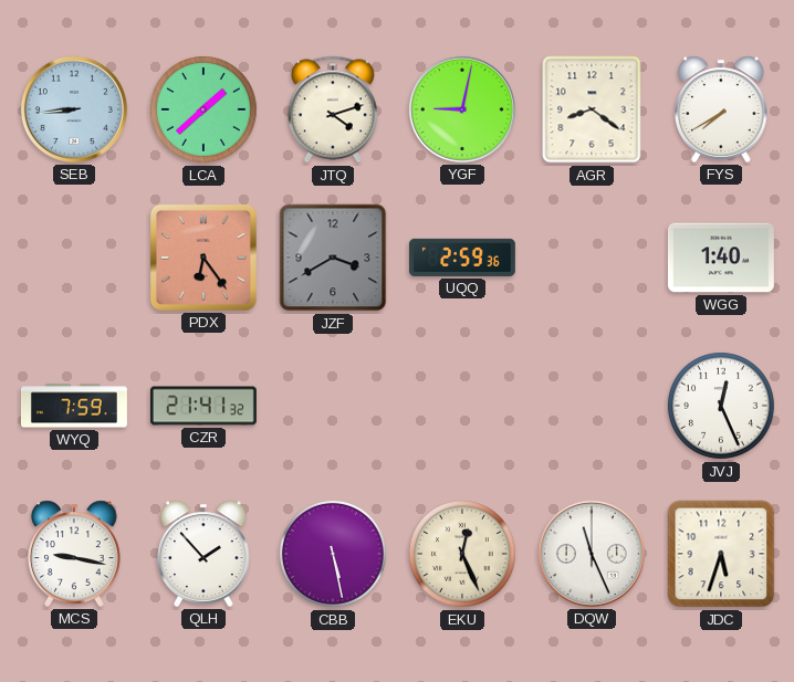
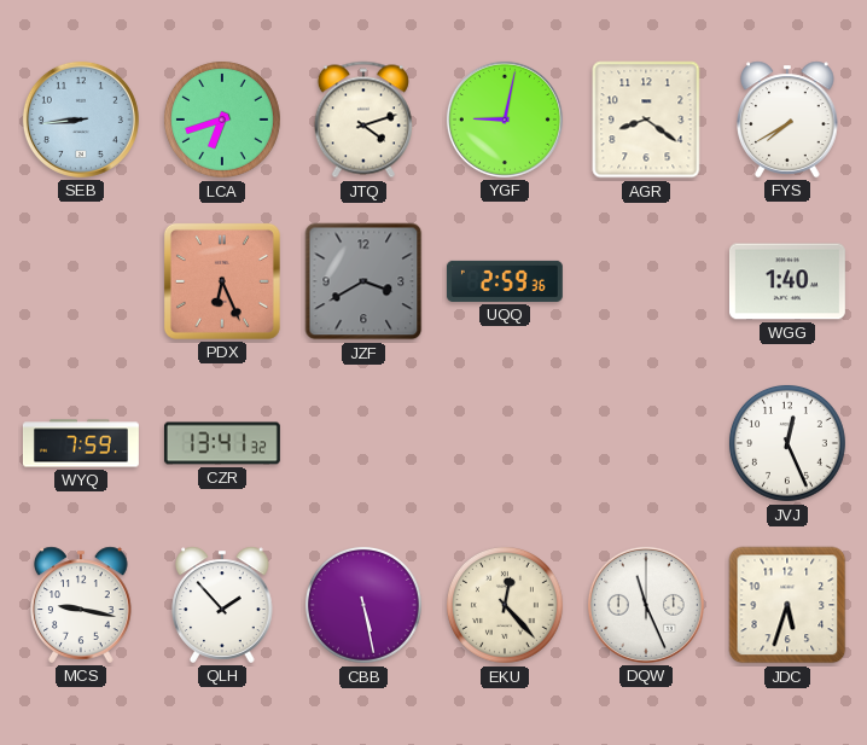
LCA: 1:38 -> 6:42 (222, 120)
PDX: 6:24 -> 6:26 (222, 281)
CZR: 21:41 -> 13:41 (222, 443)
EKU: 12:26 -> 12:23 (505, 605)
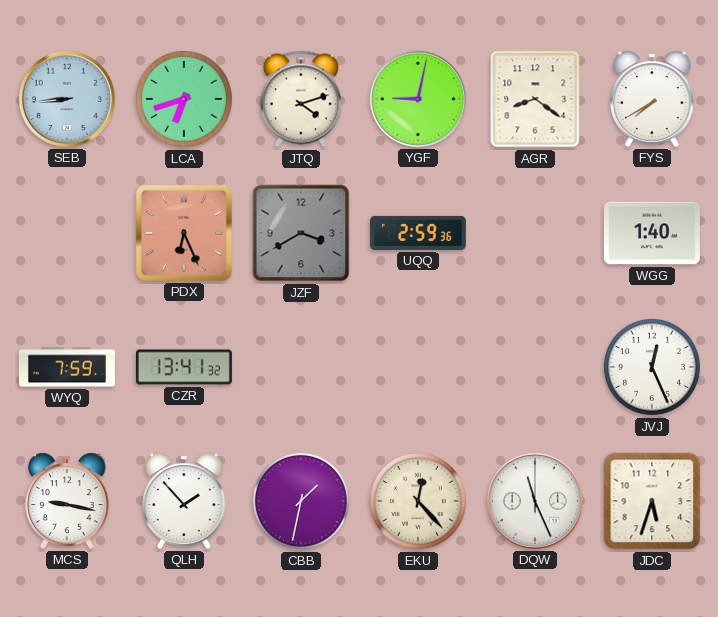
CBB: 5:28 -> 1:32 (301, 501)
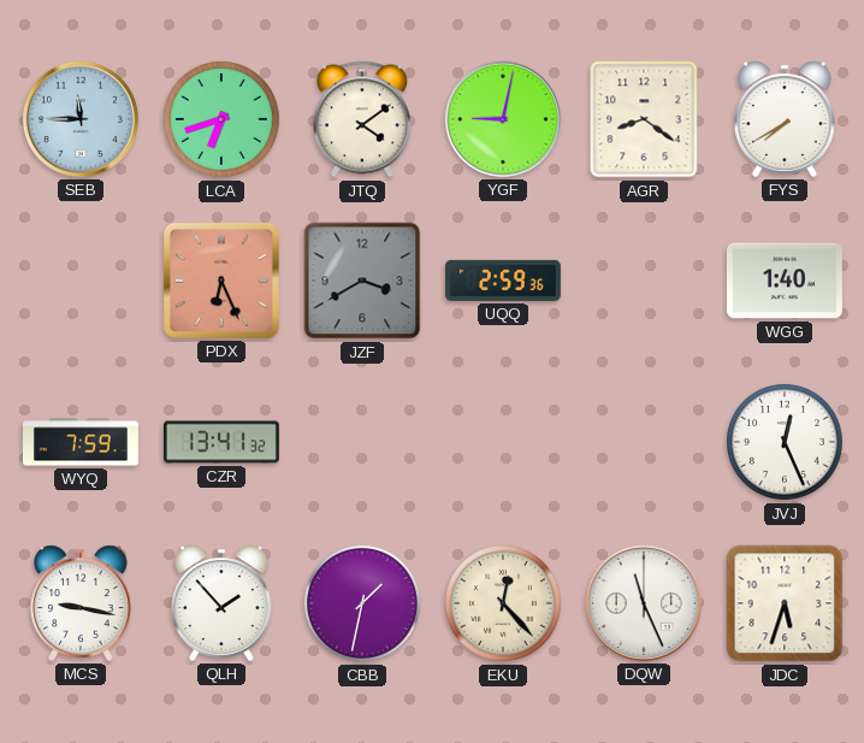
SEB: 8:44 -> 11:45 (81, 119)
JTQ: 4:12 -> 4:09 (362, 119)
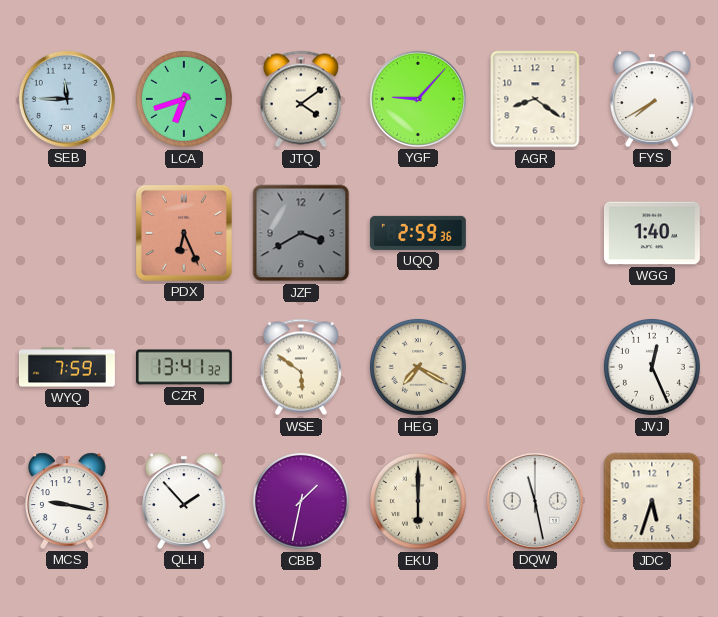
YGF: 9:02 -> 9:07 (418, 99)
WSE: none -> 5:51 (301, 367)
HEG: none -> 7:20 (418, 367)
EKU: 12:23 -> 6:00 (418, 501)
DQW: 11:26 -> 11:28 (535, 501)
